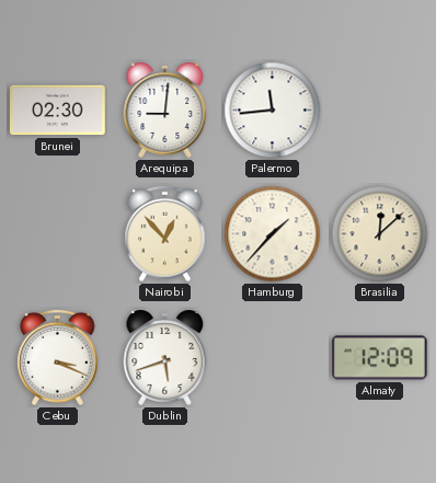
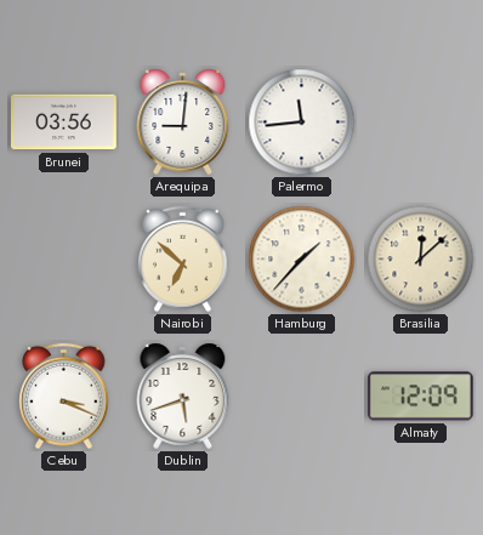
Brunei: 02:30 -> 03:56 (64, 123)
Nairobi: 12:53 -> 6:52 (183, 260)
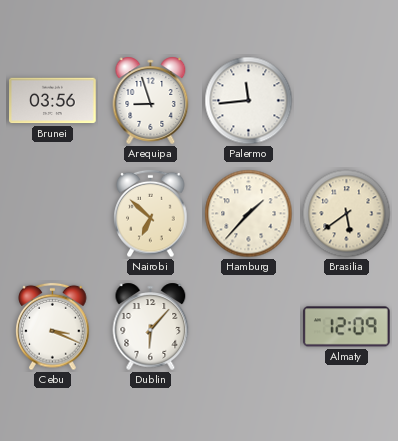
Arequipa: 9:01 -> 8:57 (151, 100)
Brasilia: 12:08 -> 5:39 (347, 214)
Dublin: 5:42 -> 6:07 (151, 326)
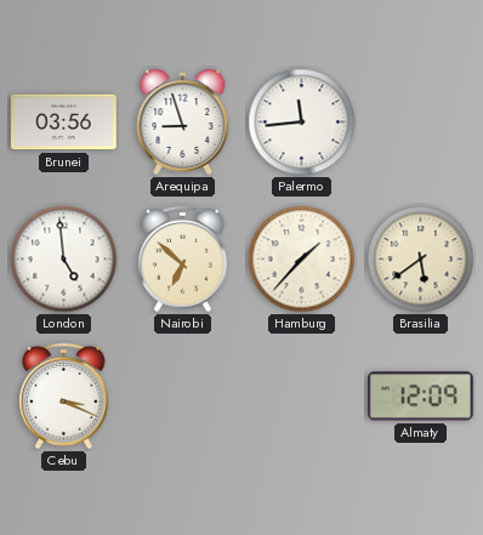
London: none -> 4:59 (64, 260)
Dublin: 6:07 -> none (151, 326)
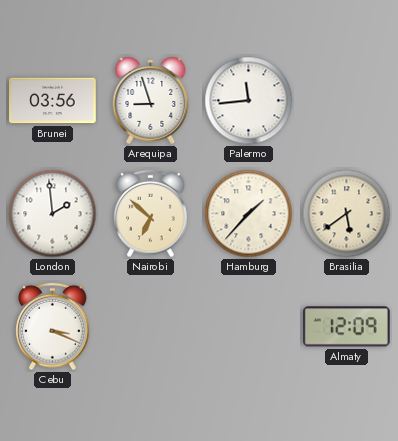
London: 4:59 -> 1:59 (53, 214)
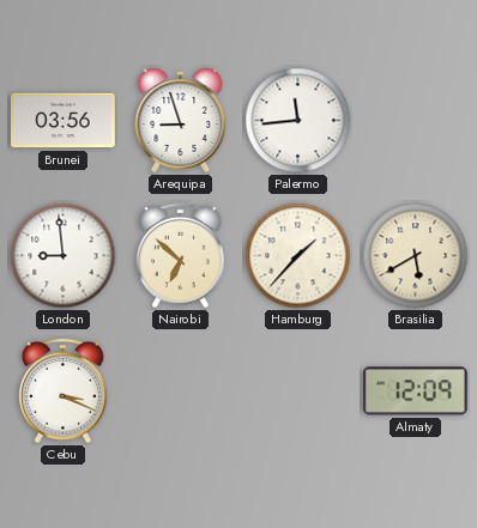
London: 1:59 -> 8:59 (64, 256)
Brasilia: 5:39 -> 5:40 (416, 256)
